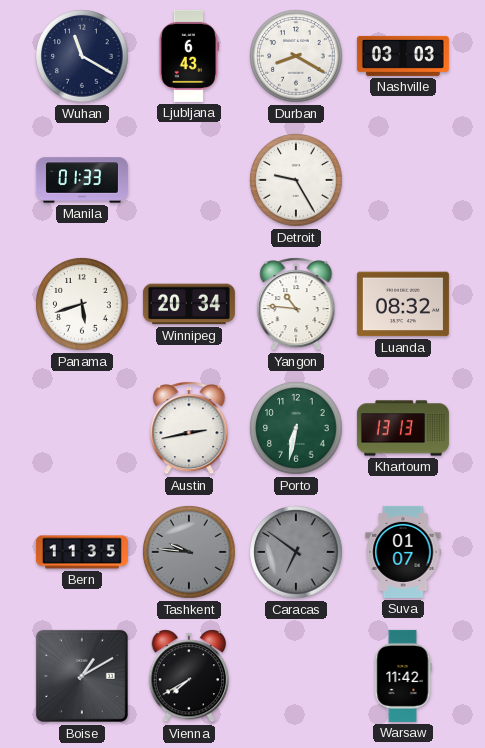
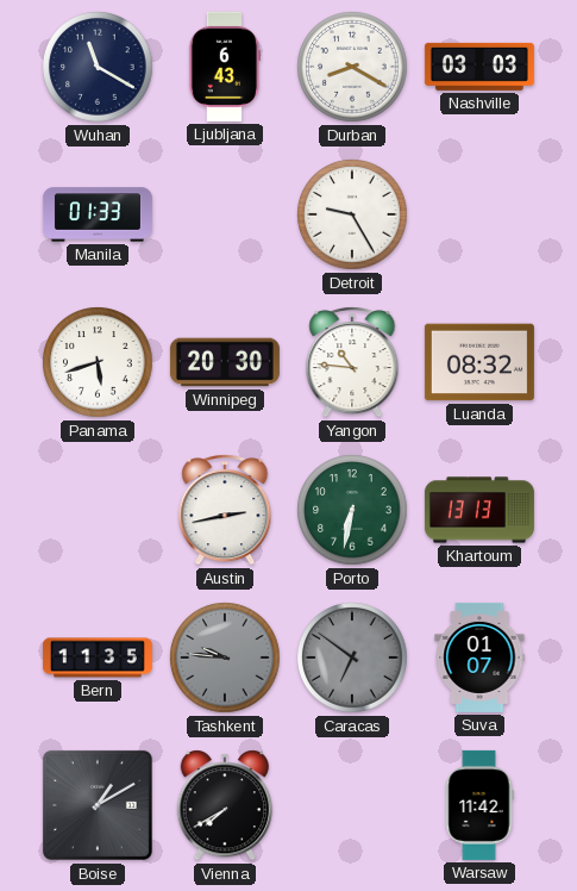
Winnipeg: 20:34 -> 20:30 (225, 362)
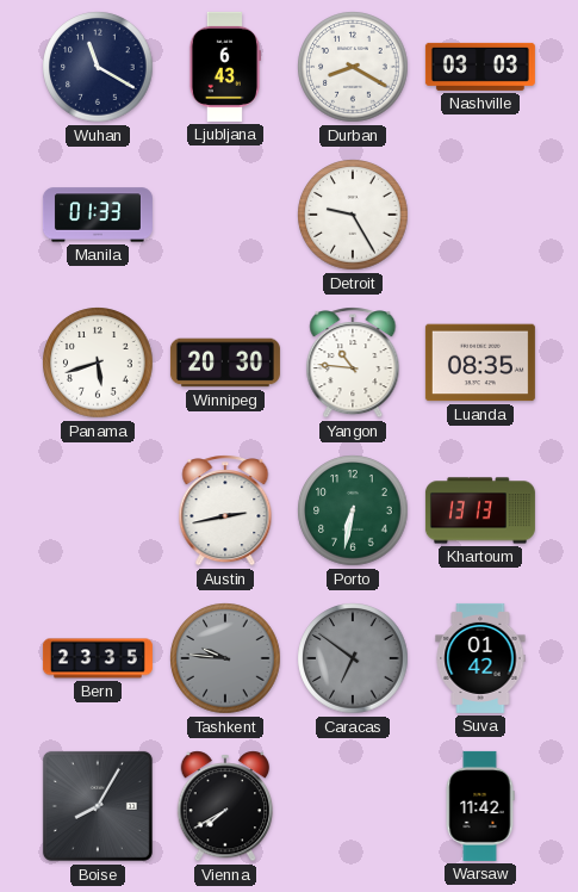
Luanda: 08:32 -> 08:35 (480, 363)
Bern: 11:35 -> 23:35 (98, 658)
Suva: 01:07 -> 01:42 (480, 658)
Boise: 1:10 -> 8:05 (98, 806)
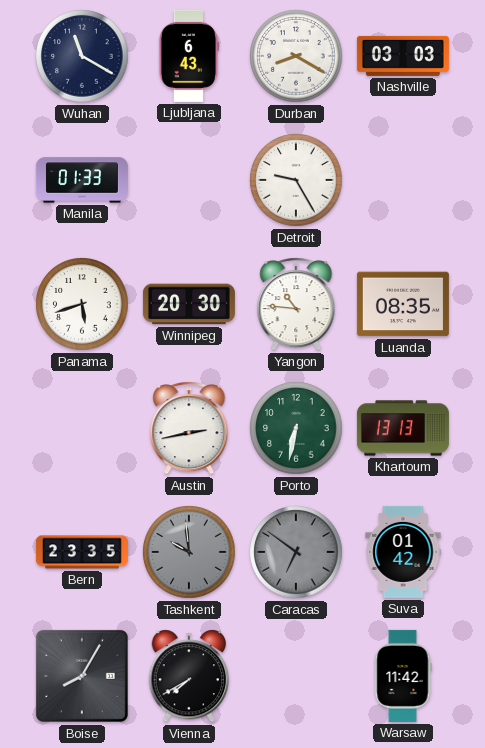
Tashkent: 9:46 -> 9:59 (189, 552)
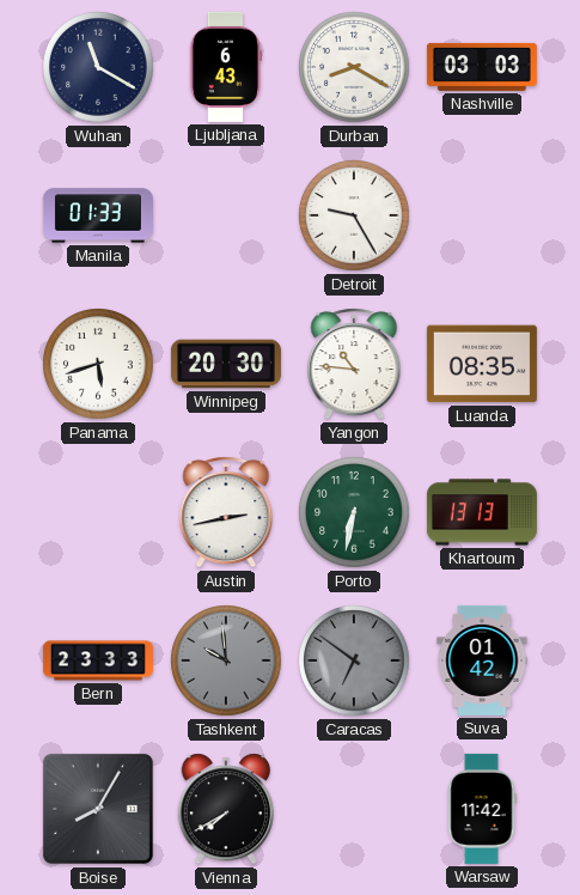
Bern: 23:35 -> 23:33 (98, 660)
